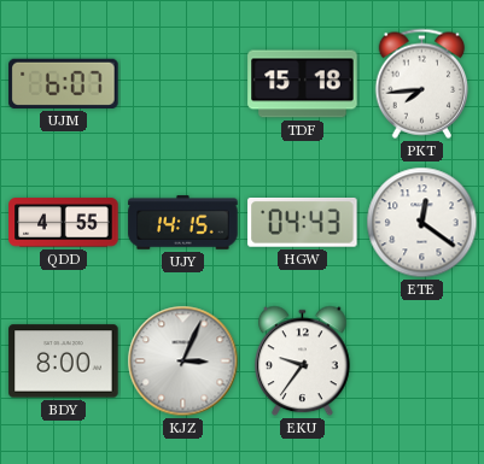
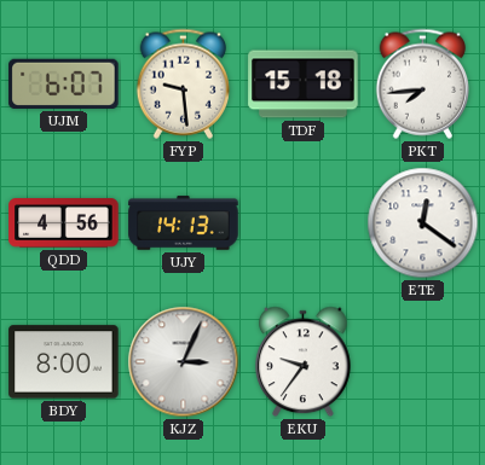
FYP: none -> 9:29 (184, 83)
QDD: 4:55 -> 4:56 (64, 223)
UJY: 14:15 -> 14:13 (184, 223)
HGW: 04:43 -> none (303, 223)
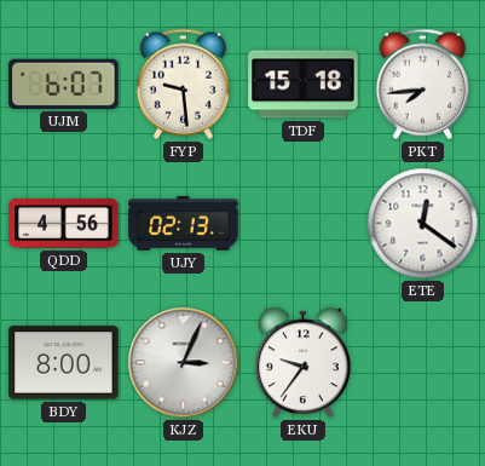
UJY: 14:13 -> 02:13 (184, 224)
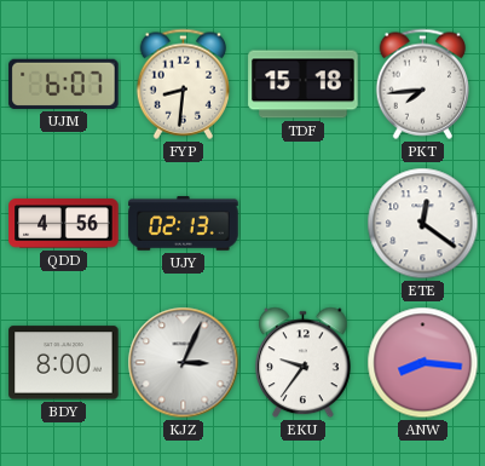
FYP: 9:29 -> 8:31 (184, 84)
ANW: none -> 8:16 (423, 363)
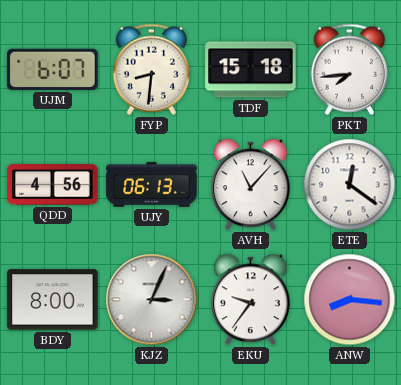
UJY: 02:13 -> 06:13 (152, 185)
AVH: none -> 11:07 (251, 185)
